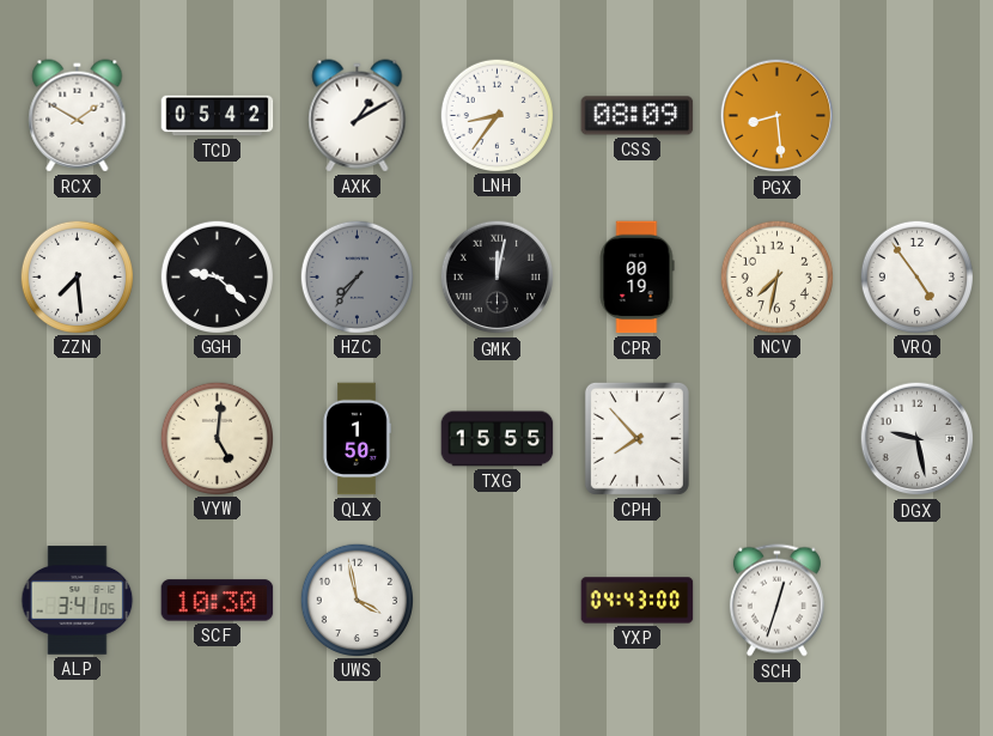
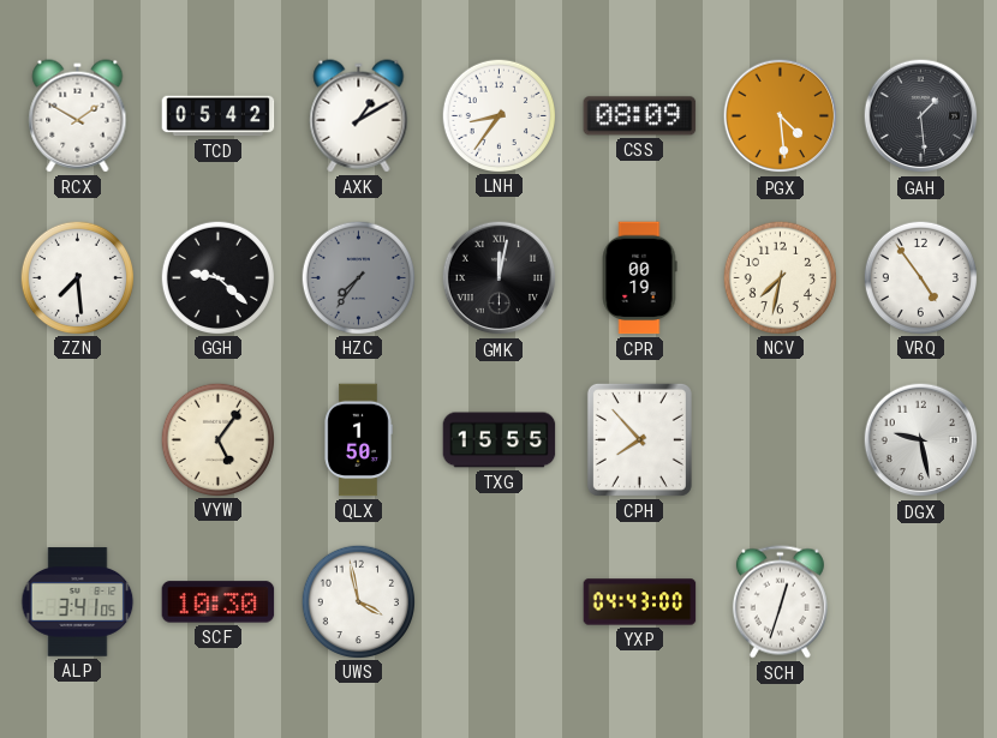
PGX: 8:29 -> 4:29 (781, 116)
GAH: none -> 1:29 (921, 116)
VYW: 5:01 -> 5:06 (217, 439)
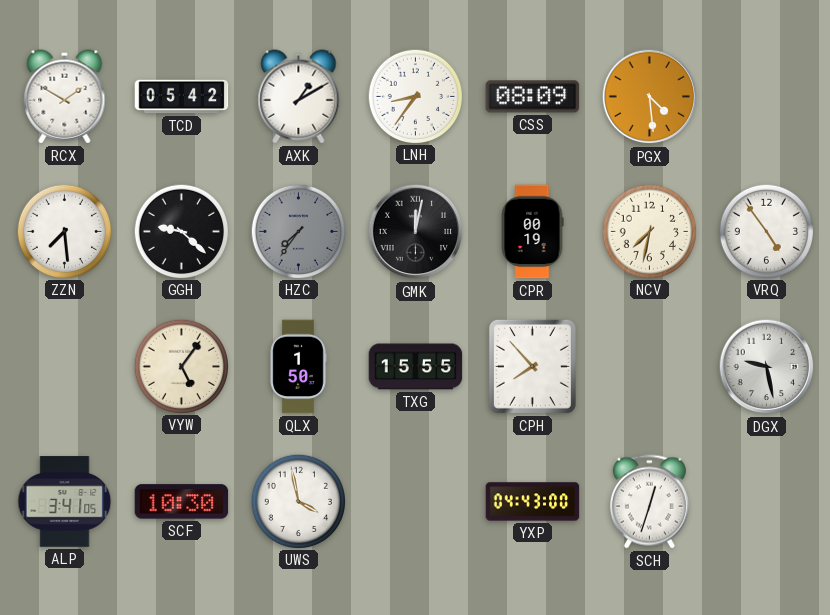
GAH: 1:29 -> none (921, 116)
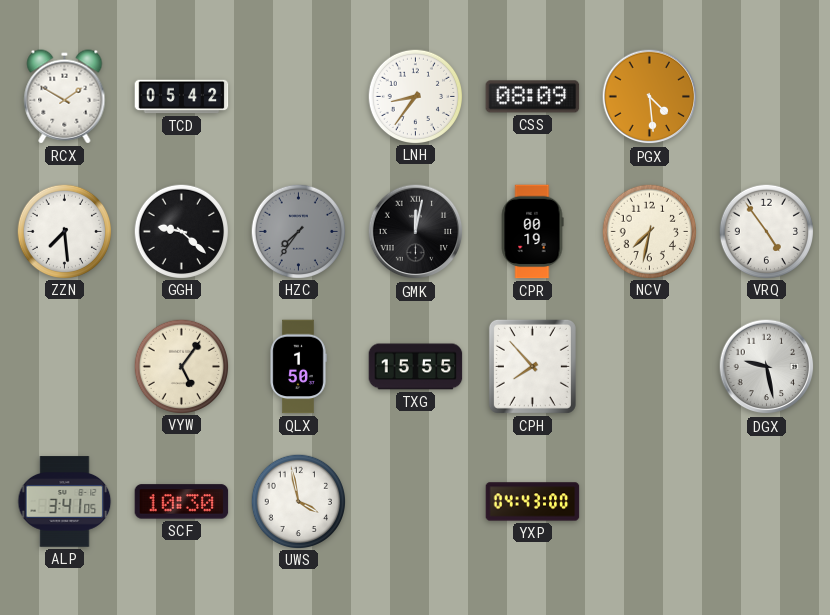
AXK: 1:10 -> none (299, 97)
SCH: 12:33 -> none (649, 502)
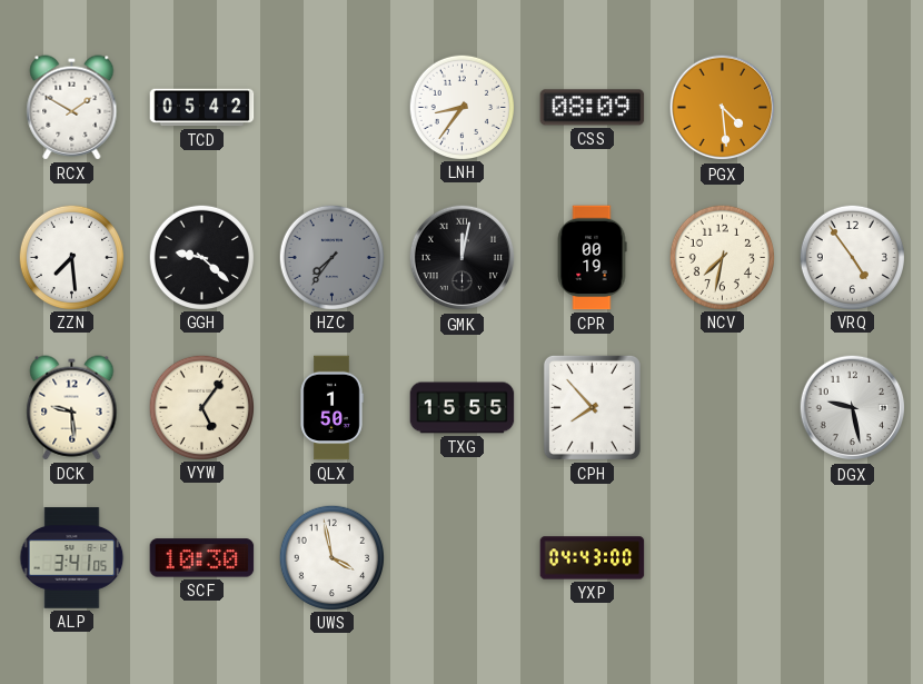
DCK: none -> 9:29 (72, 408)
